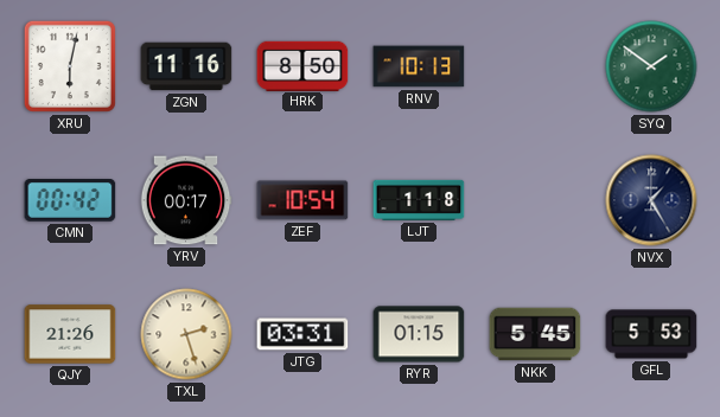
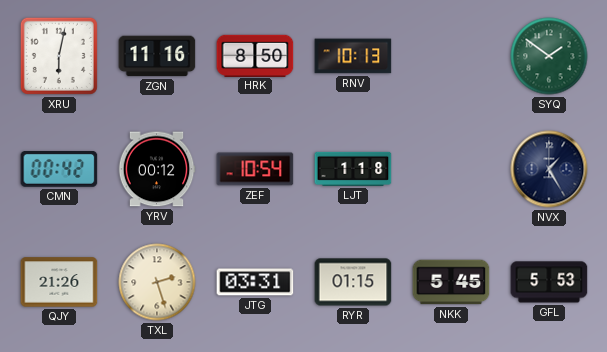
YRV: 00:17 -> 00:12 (157, 169)
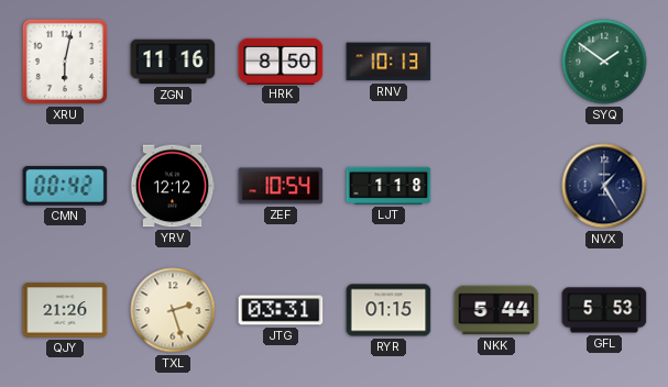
YRV: 00:12 -> 12:12 (173, 186)
NKK: 5:45 -> 5:44 (496, 310)
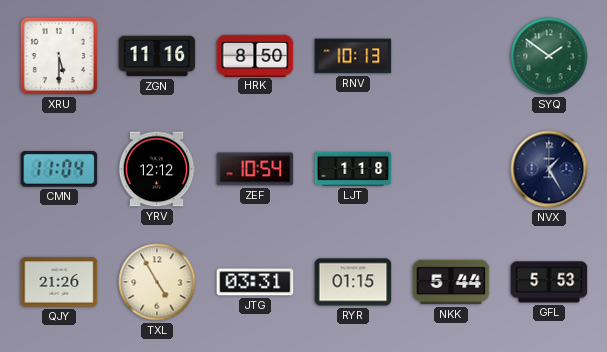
XRU: 6:02 -> 5:30 (59, 56)
CMN: 00:42 -> 11:04 (59, 170)
TXL: 2:27 -> 4:55 (157, 282)
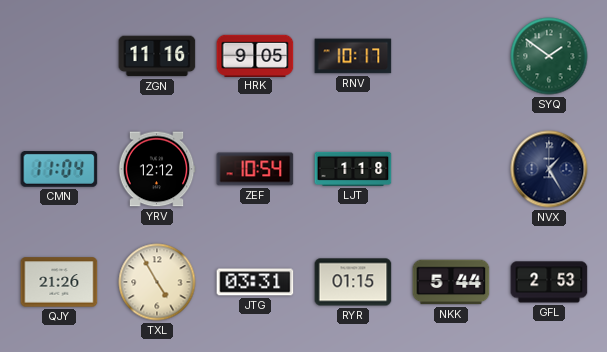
XRU: 5:30 -> none (59, 56)
HRK: 8:50 -> 9:05 (255, 55)
RNV: 10:13 -> 10:17 (353, 56)
GFL: 5:53 -> 2:53 (549, 282)
